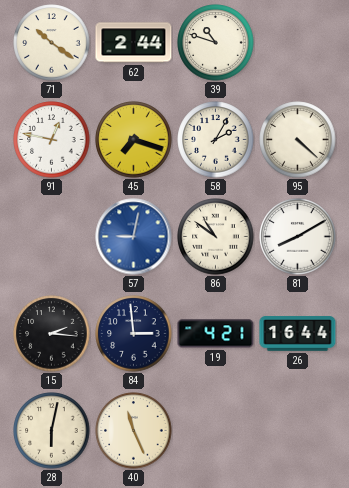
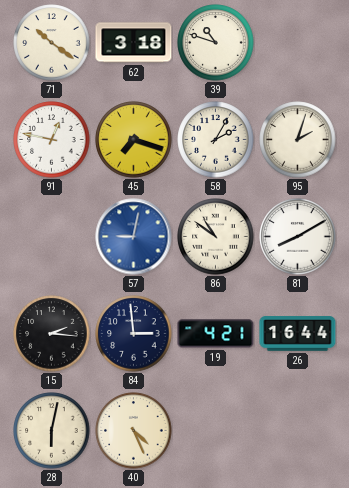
62: 2:44 -> 3:18 (134, 43)
95: 4:22 -> 2:03 (298, 140)
40: 11:26 -> 4:26 (134, 431)
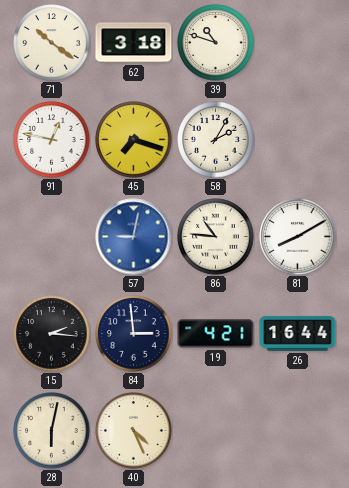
95: 2:03 -> none (298, 140)
86: 10:51 -> 10:46 (216, 237)
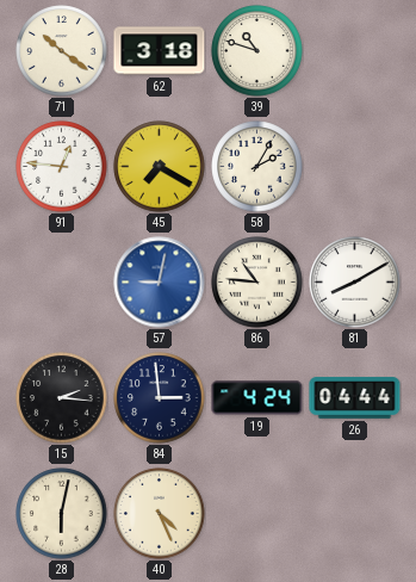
91: 12:47 -> 12:46 (62, 167)
45: 7:18 -> 7:20 (160, 167)
19: 4:21 -> 4:24 (257, 398)
26: 16:44 -> 04:44 (355, 398)
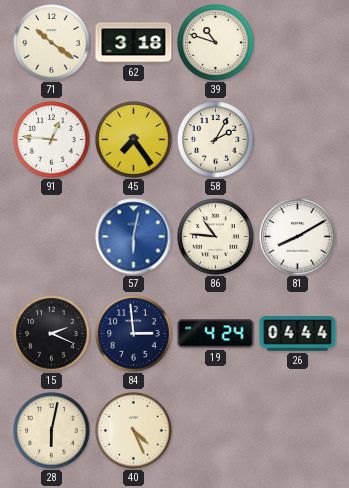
45: 7:20 -> 7:24 (134, 140)
57: 9:02 -> 6:02 (134, 237)
15: 2:16 -> 2:19 (52, 334)
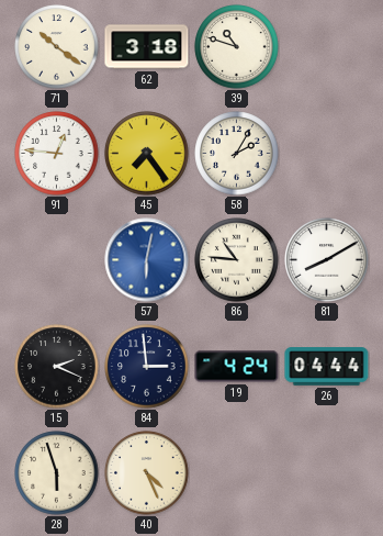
28: 6:02 -> 5:57 (57, 473)
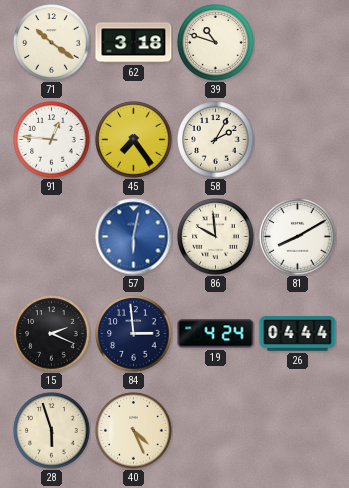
86: 10:46 -> 9:59 (216, 237)
